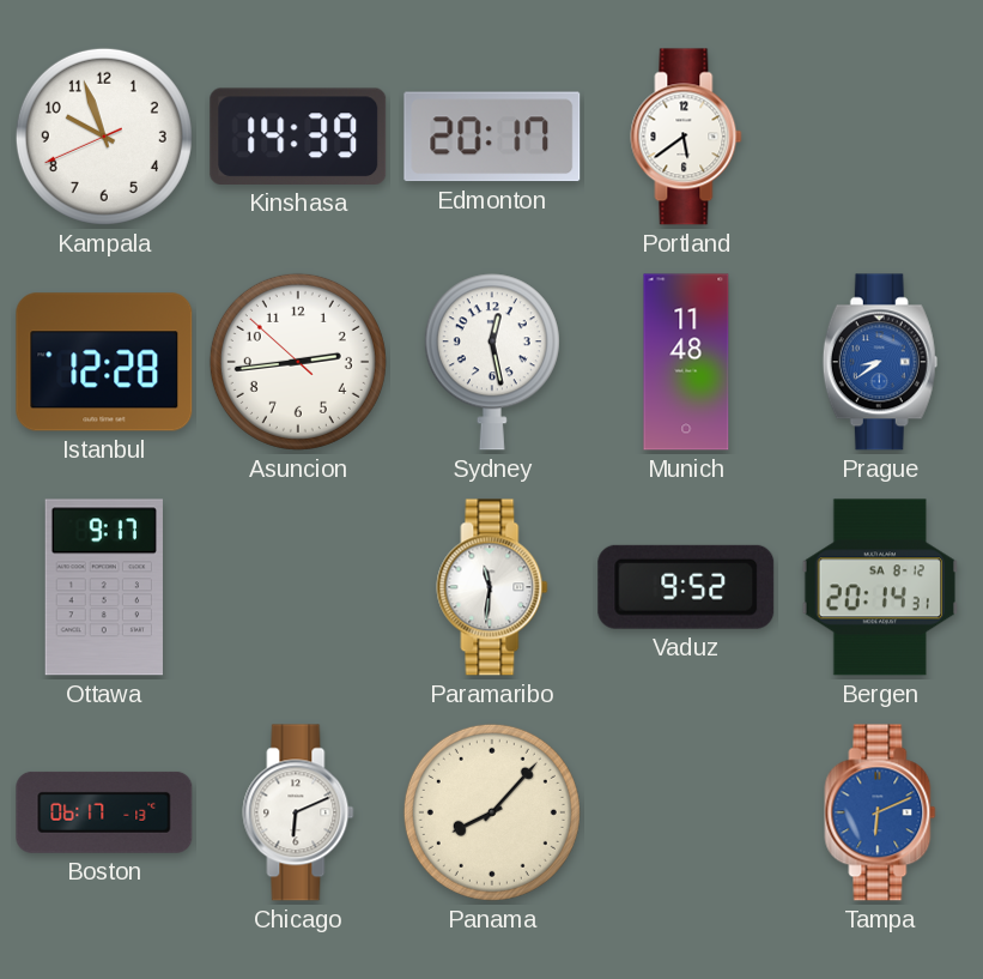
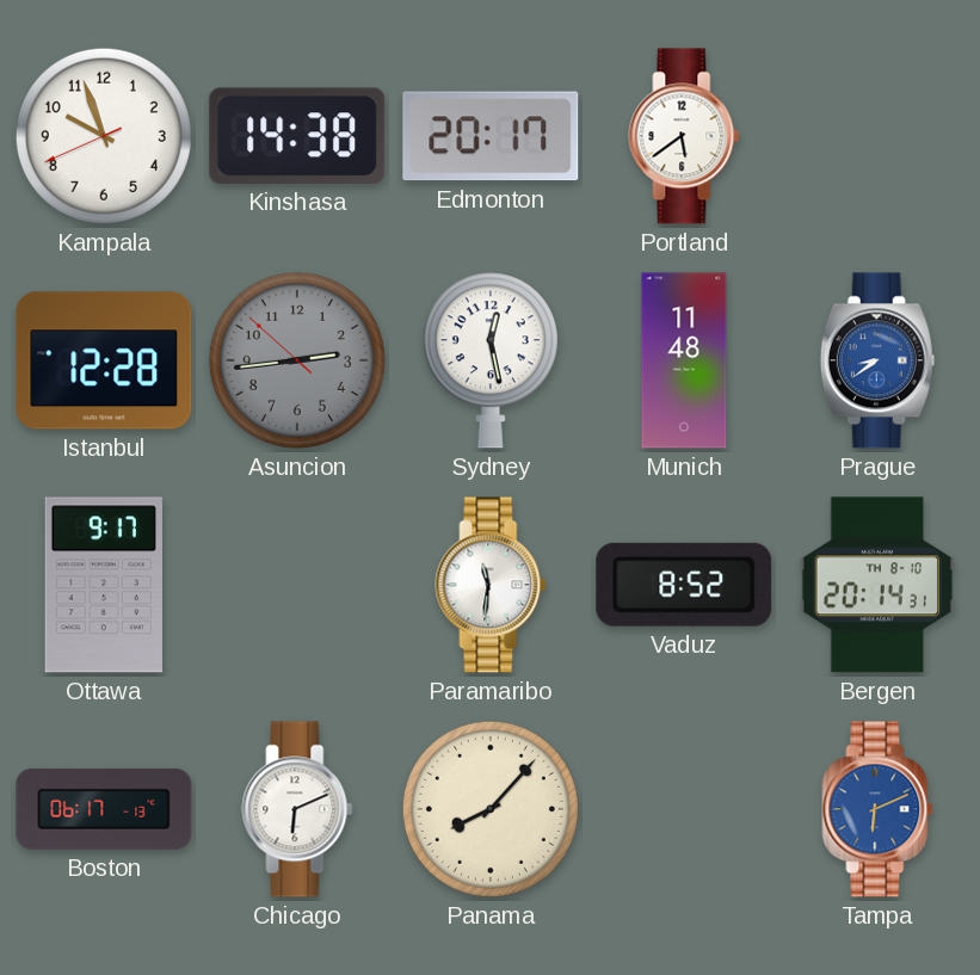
Kinshasa: 14:39 -> 14:38 (297, 136)
Asuncion dial: white -> grey (297, 360)
Vaduz: 9:52 -> 8:52 (684, 585)
Bergen date: SA 8-12 -> TH 8-10 (876, 585)
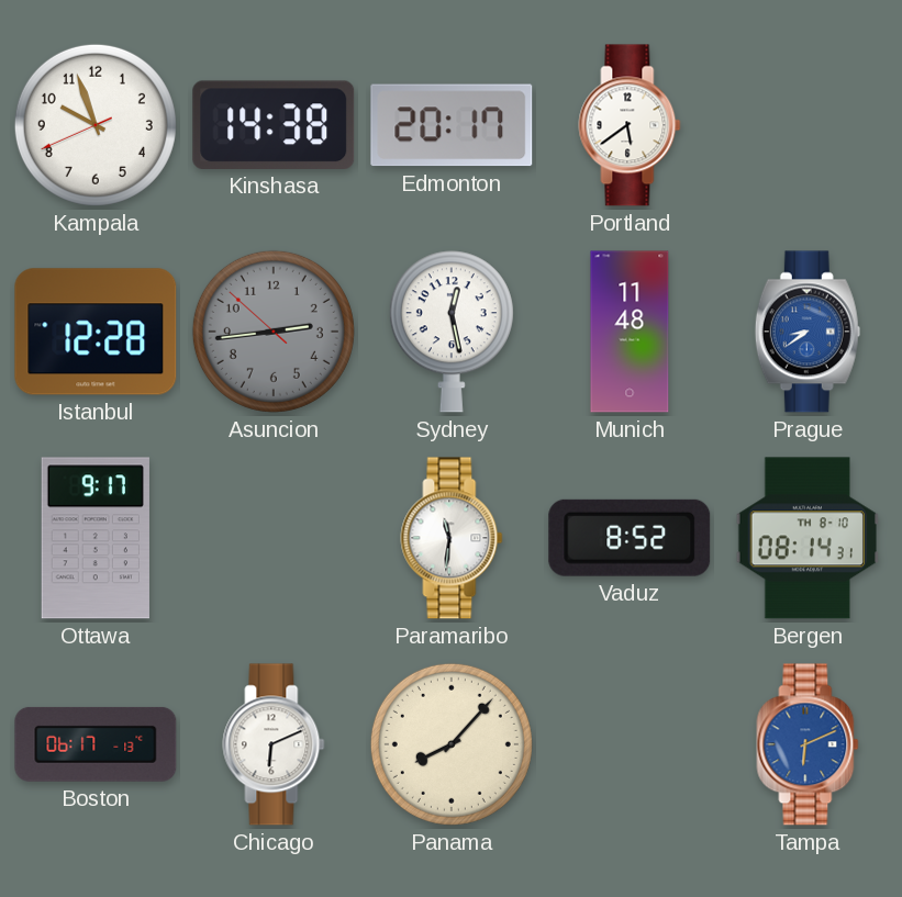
Bergen: 20:14 -> 08:14 (806, 538)
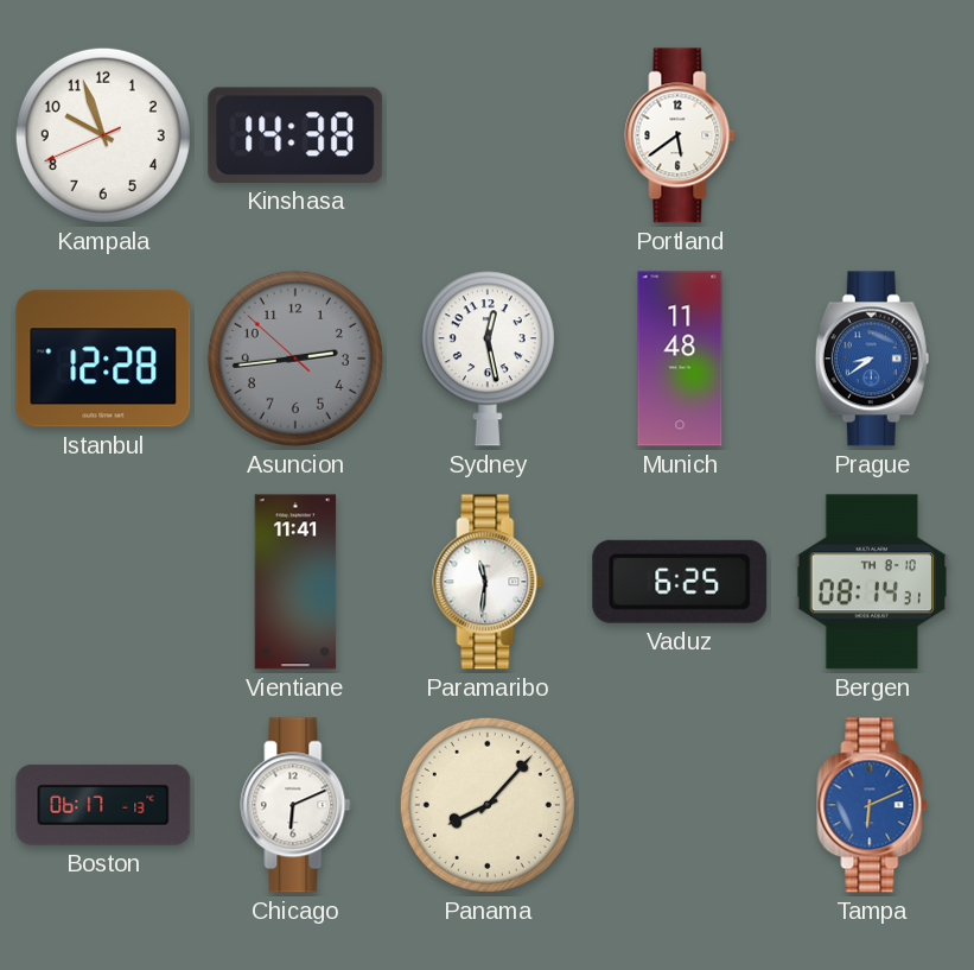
Edmonton: 20:17 -> none (452, 125)
Ottawa: 9:17 -> none (96, 538)
Vientiane: none -> 11:41 (295, 582)
Vaduz: 8:52 -> 6:25 (680, 582)
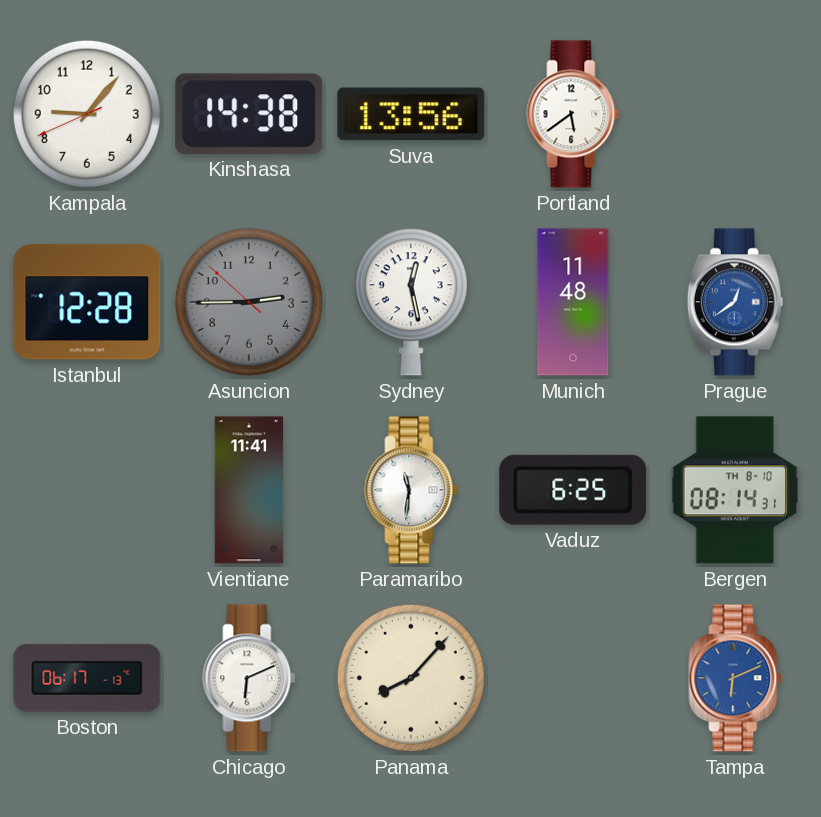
Kampala: 9:56 -> 9:06 (87, 114)
Suva: none -> 13:56 (411, 114)
Asuncion: 2:43 -> 2:44 (249, 302)
Prague: 8:39 -> 12:39 (735, 302)
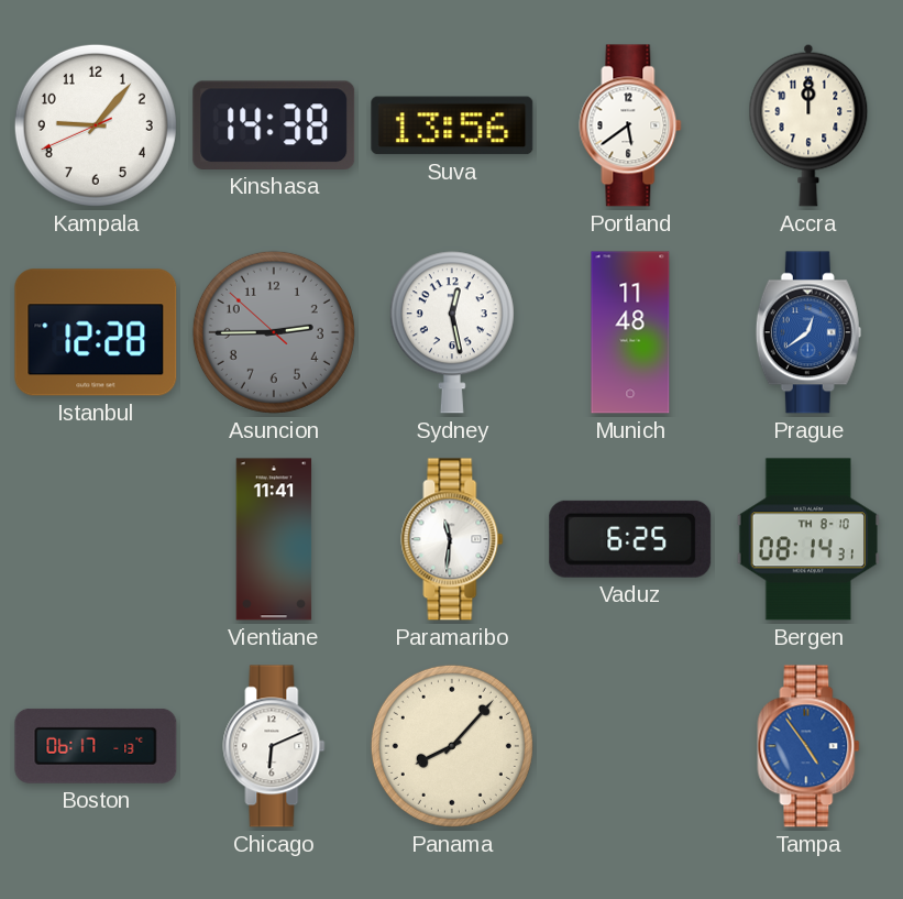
Accra: none -> 12:00 (808, 125)
Tampa: 6:11 -> 4:54 (808, 746)
